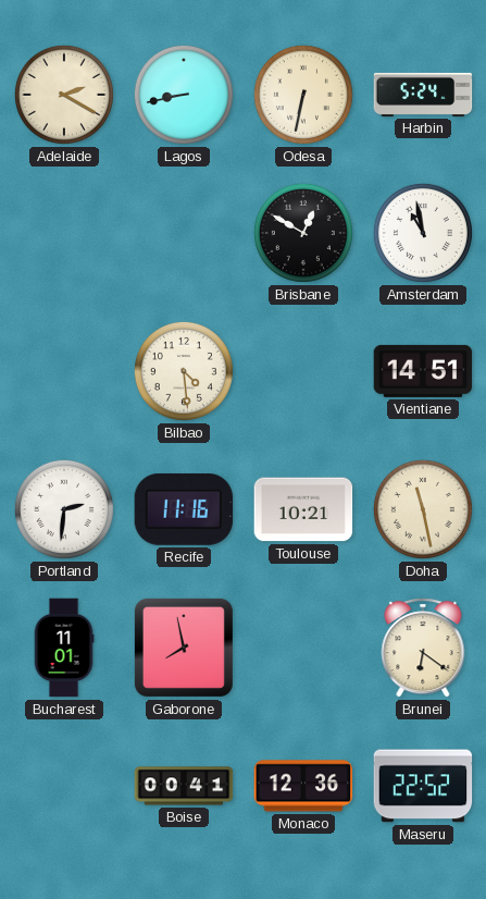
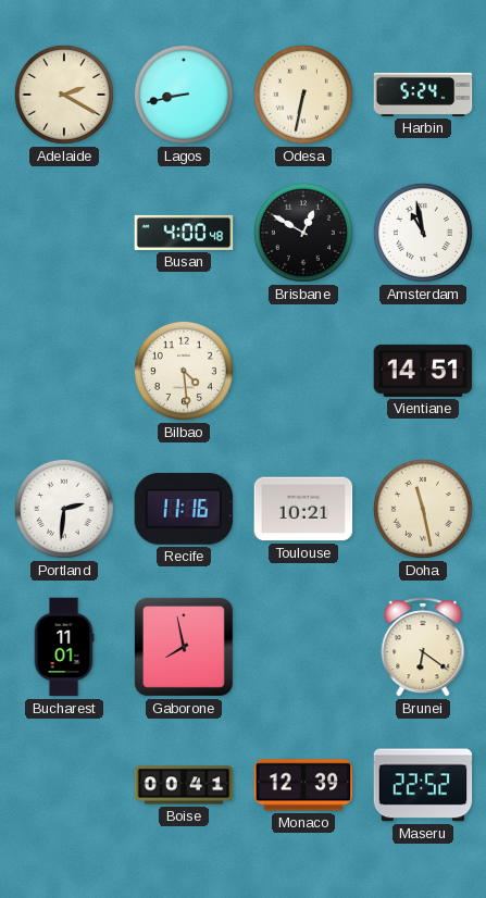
Busan: none -> 4:00 (184, 233)
Monaco: 12:36 -> 12:39 (303, 785)
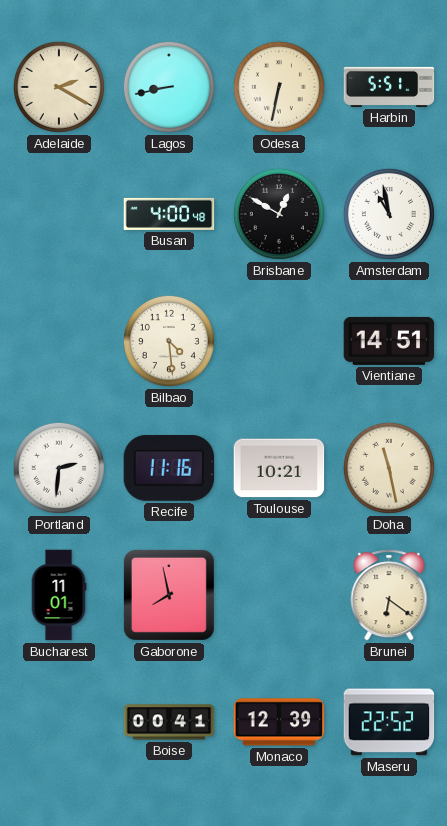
Harbin: 5:24 -> 5:51 (389, 87)
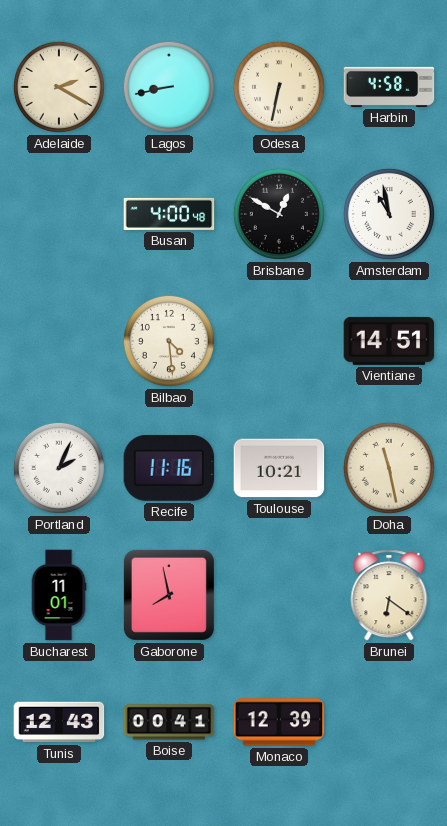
Harbin: 5:51 -> 4:58 (389, 87)
Portland: 2:31 -> 2:04 (59, 468)
Tunis: none -> 12:43 (59, 722)
Maseru: 22:52 -> none (389, 722)
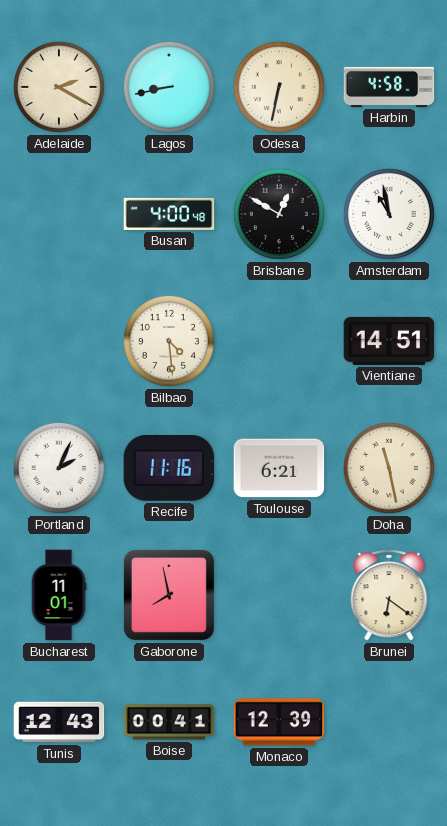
Toulouse: 10:21 -> 6:21 (279, 468)
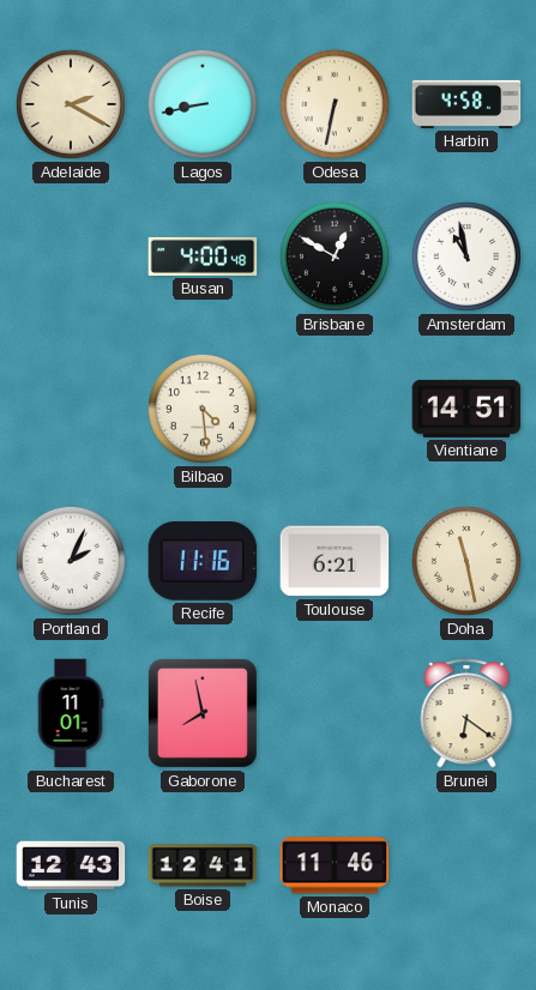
Boise: 00:41 -> 12:41 (203, 865)
Monaco: 12:39 -> 11:46 (335, 865)
